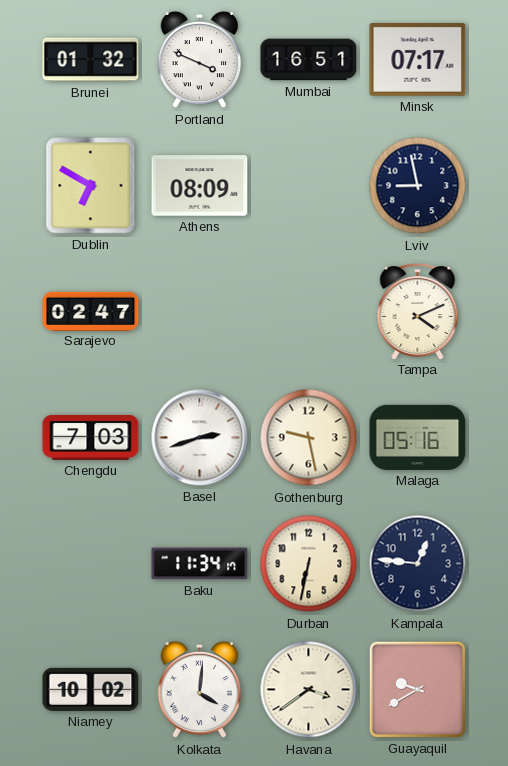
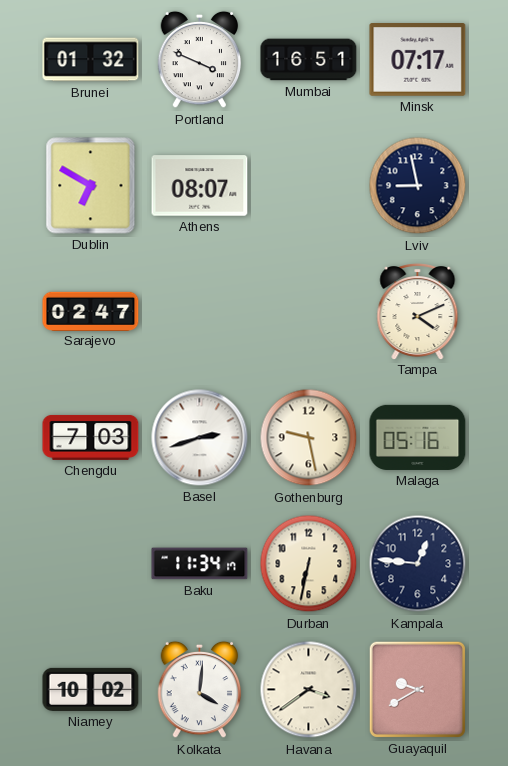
Athens: 08:09 -> 08:07 (200, 186)
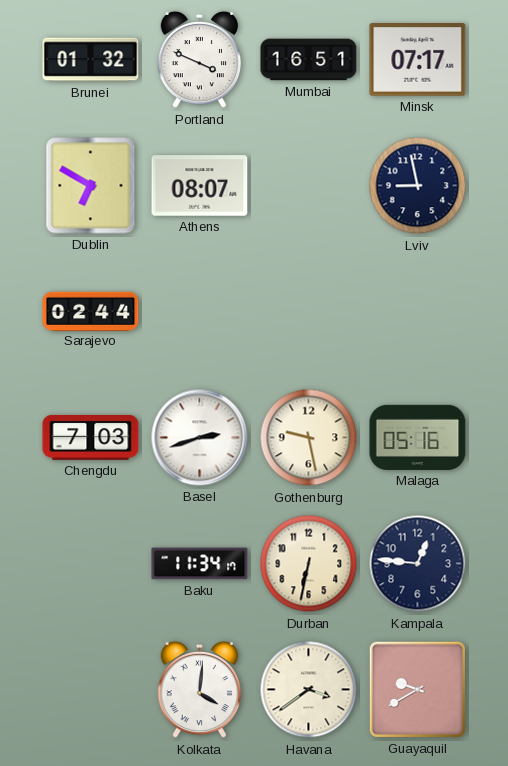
Sarajevo: 02:47 -> 02:44 (91, 311)
Tampa: 4:11 -> none (418, 312)
Niamey: 10:02 -> none (91, 689)
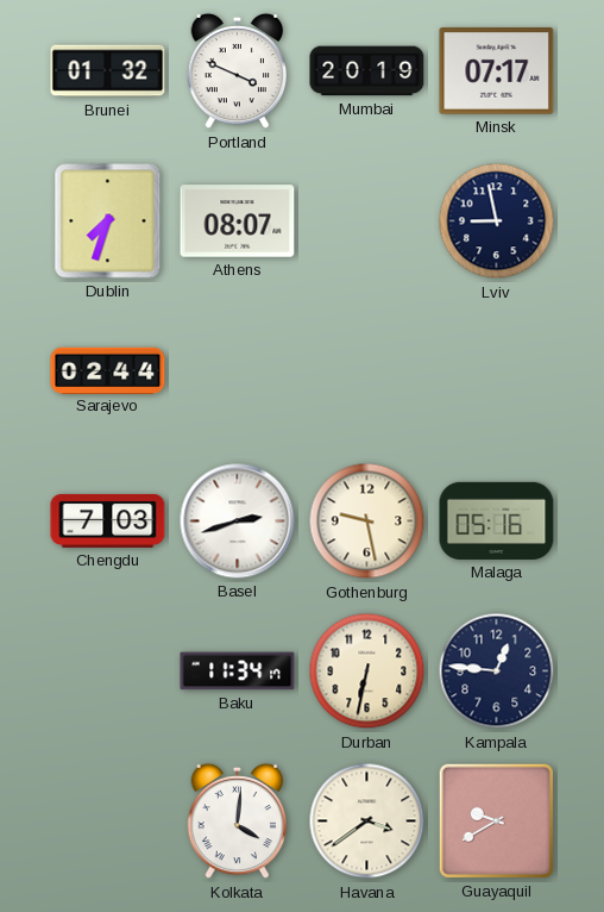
Mumbai: 16:51 -> 20:19 (367, 71)
Dublin: 6:50 -> 7:33 (108, 221)
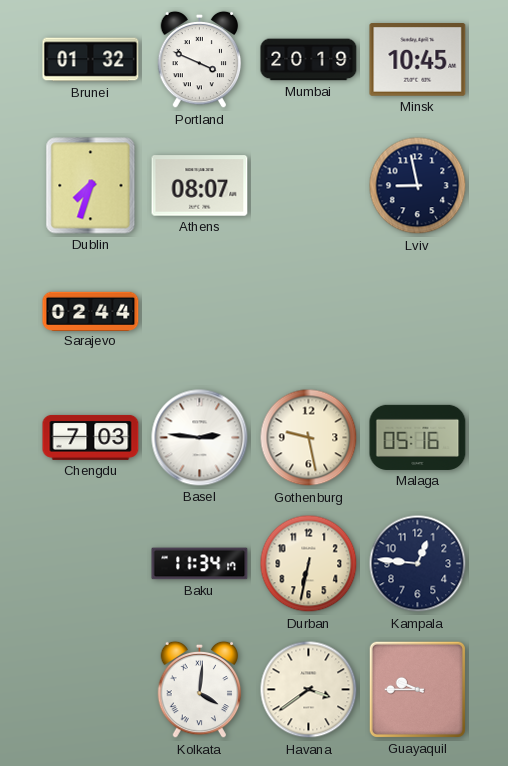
Minsk: 07:17 -> 10:45 (418, 60)
Basel: 2:42 -> 2:46 (200, 438)
Guayaquil: 9:40 -> 9:45 (417, 689)
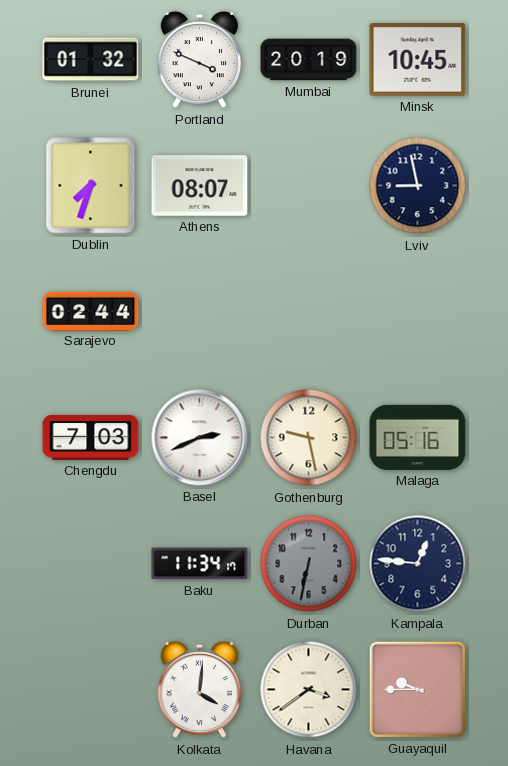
Basel: 2:46 -> 2:41 (200, 438)
Durban dial: cream -> grey (309, 564)
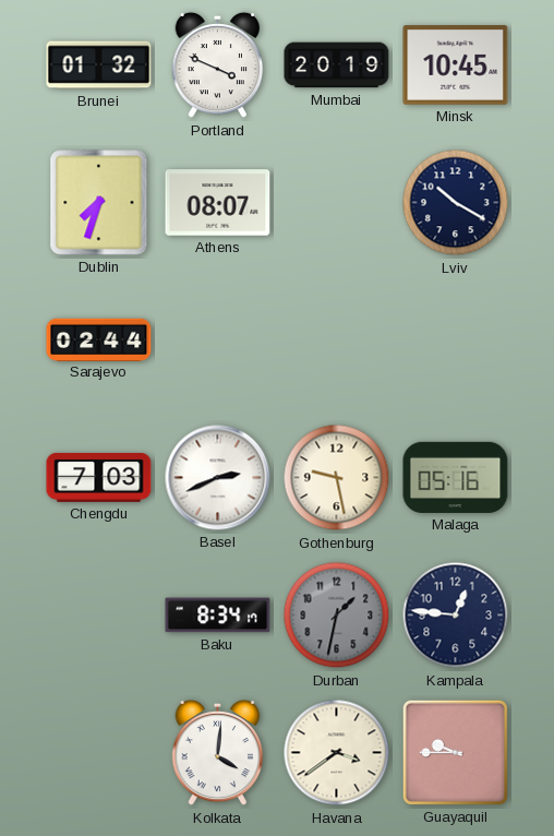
Lviv: 8:58 -> 10:20 (456, 203)
Baku: 11:34 -> 8:34 (218, 616)
Durban: 6:32 -> 1:32 (337, 616)
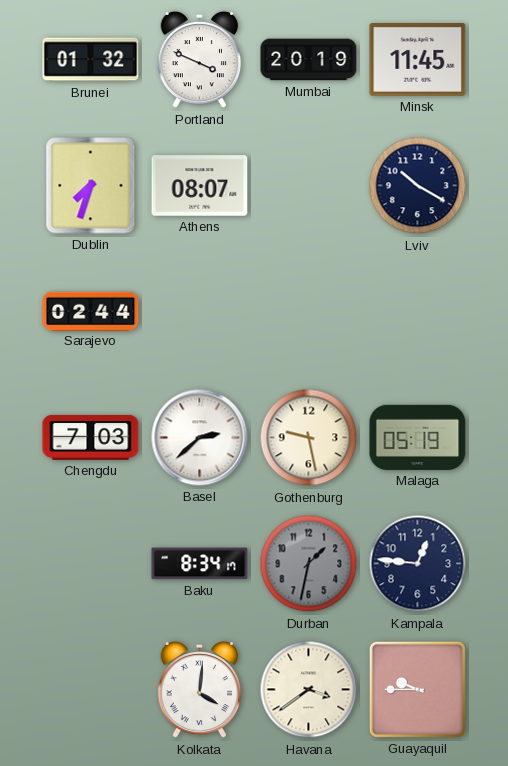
Minsk: 10:45 -> 11:45 (418, 60)
Basel: 2:41 -> 2:38 (200, 438)
Malaga: 05:16 -> 05:19 (418, 437)
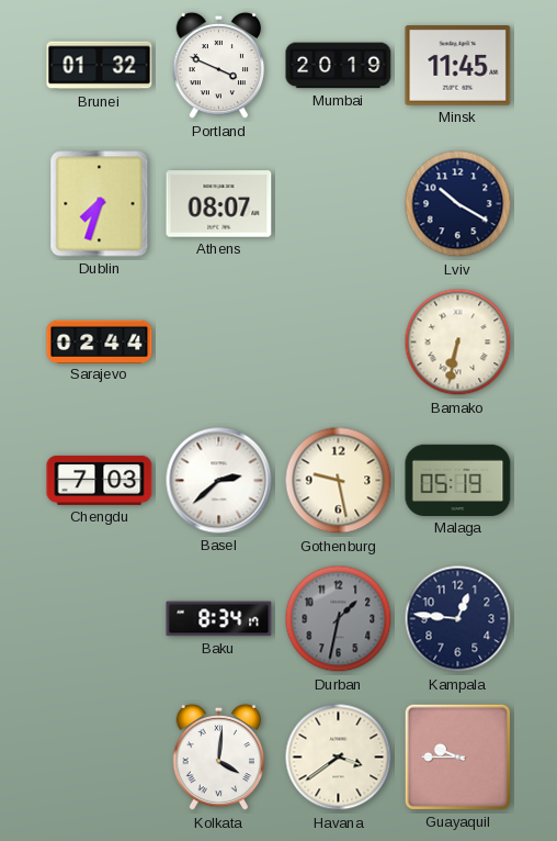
Bamako: none -> 6:32 (458, 343)
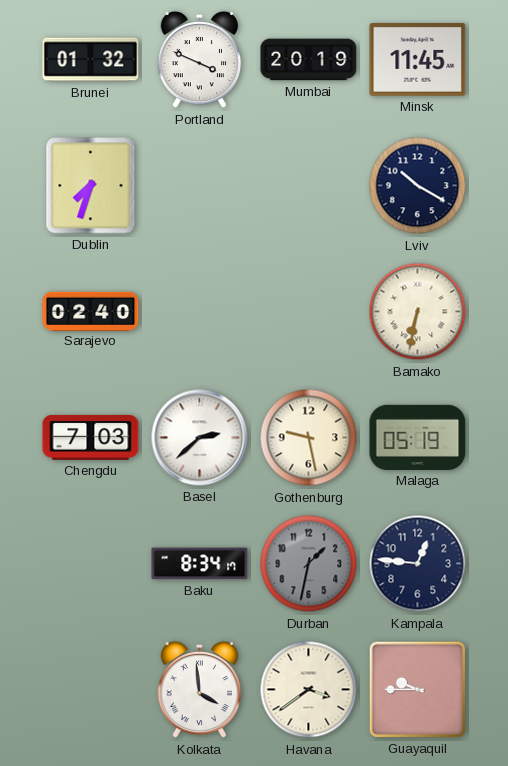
Athens: 08:07 -> none (219, 204)
Sarajevo: 02:44 -> 02:40 (91, 311)
Kolkata: 4:01 -> 3:59 (200, 690)
